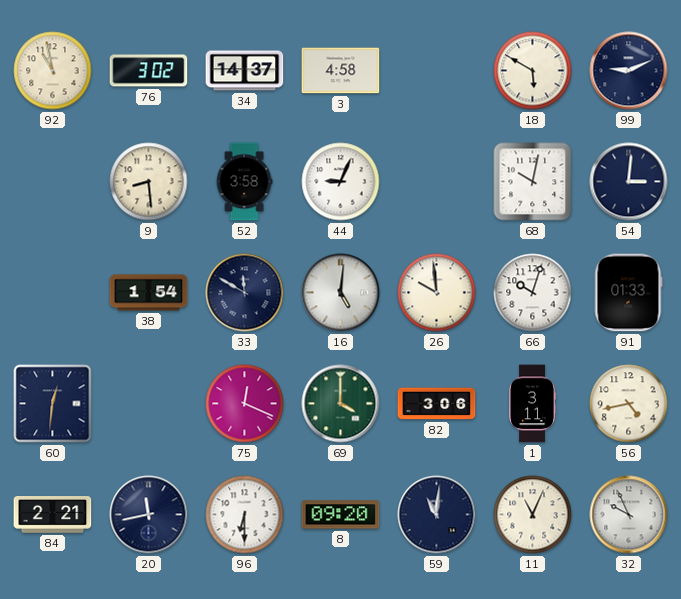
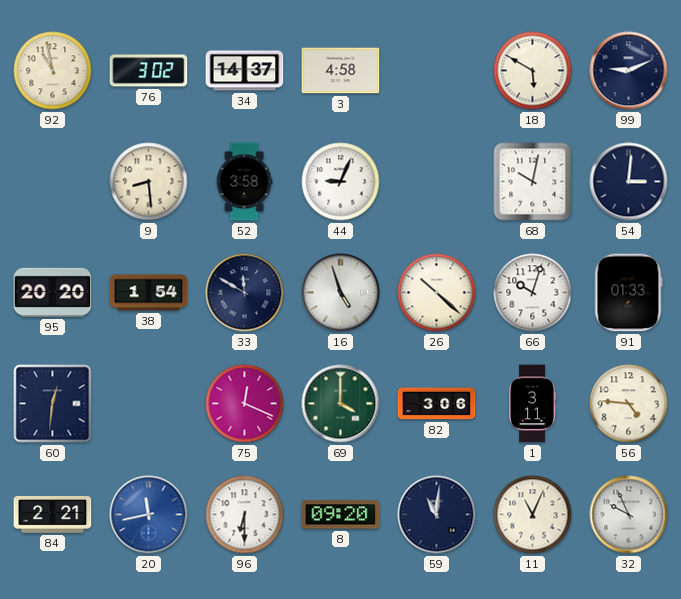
95: none -> 20:20 (53, 292)
16: 5:01 -> 4:57 (341, 293)
26: 9:59 -> 10:22 (437, 293)
56: 4:43 -> 4:46 (629, 404)
20 dial: navy -> blue (149, 515)
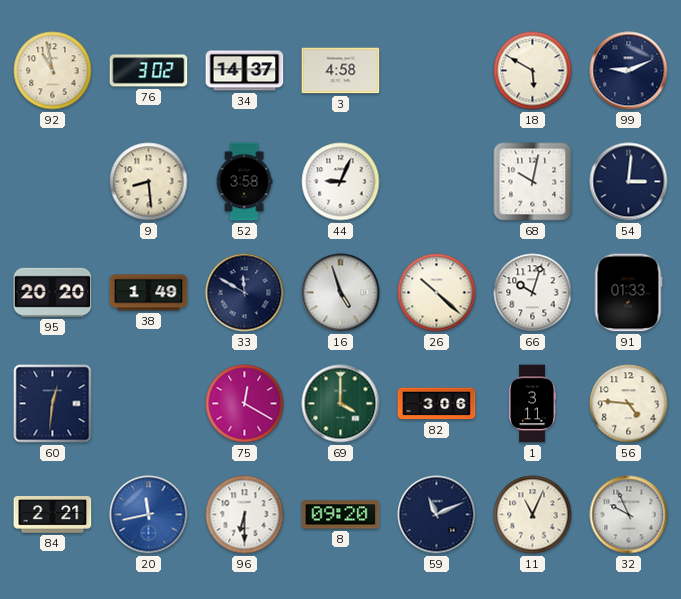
38: 1:54 -> 1:49 (149, 293)
75: 12:19 -> 12:20 (245, 404)
59: 11:01 -> 11:11 (437, 515)
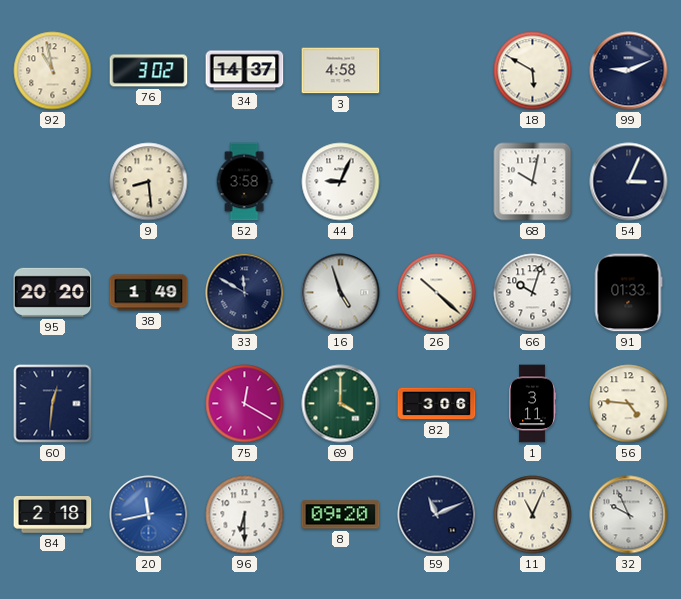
54: 3:01 -> 3:04 (629, 182)
84: 2:21 -> 2:18 (53, 515)
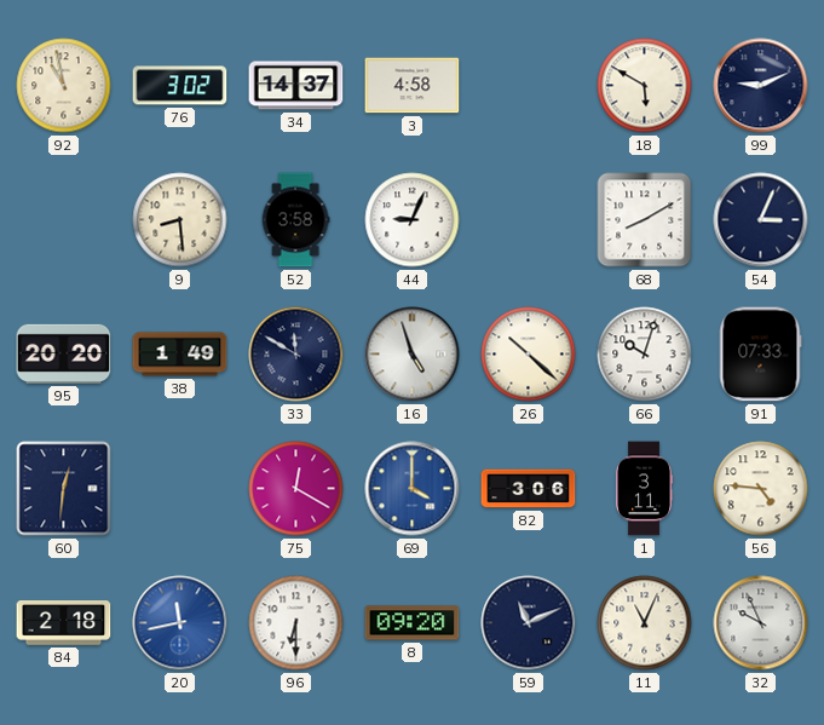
68: 10:02 -> 8:10 (645, 220)
91: 01:33 -> 07:33 (760, 355)
69 dial: green -> blue (413, 489)
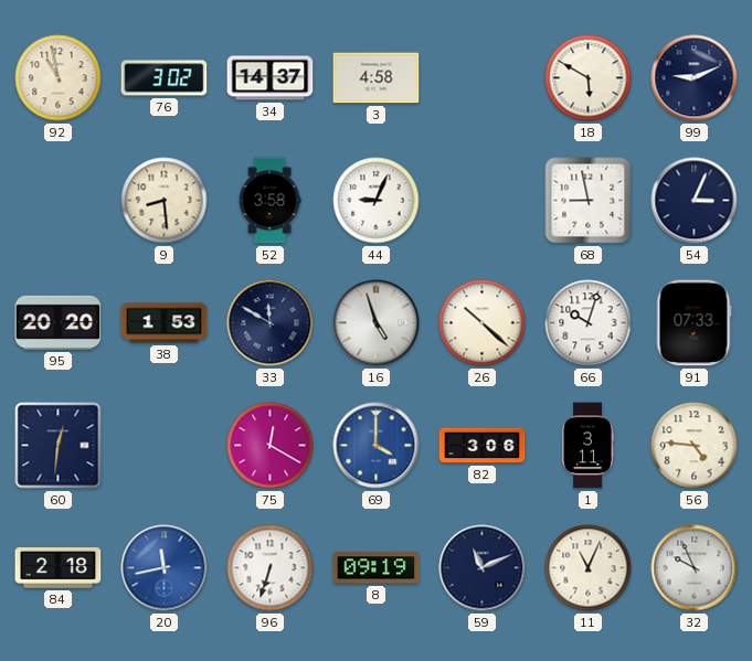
68: 8:10 -> 8:58 (589, 201)
38: 1:49 -> 1:53 (165, 323)
96: 6:30 -> 6:33 (271, 568)
8: 09:20 -> 09:19 (377, 568)
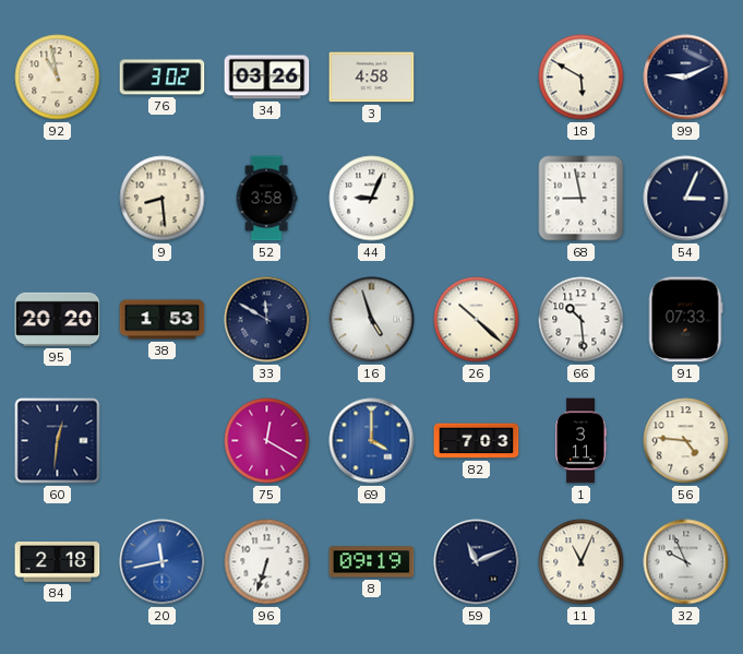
34: 14:37 -> 03:26 (267, 78)
66: 10:03 -> 10:29 (582, 320)
82: 3:06 -> 7:03 (477, 441)
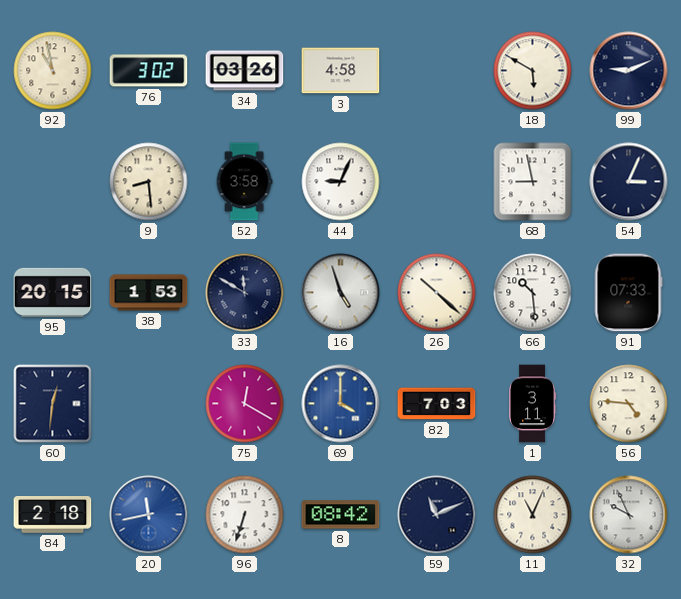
95: 20:20 -> 20:15 (53, 292)
8: 09:19 -> 08:42 (341, 515)
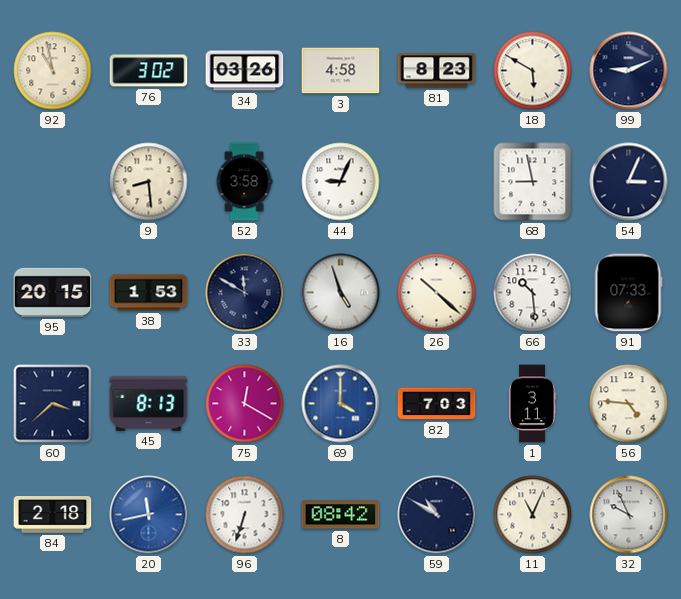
81: none -> 8:23 (437, 71)
60: 12:31 -> 3:38 (53, 404)
45: none -> 8:13 (149, 403)
59: 11:11 -> 10:50 (437, 515)
